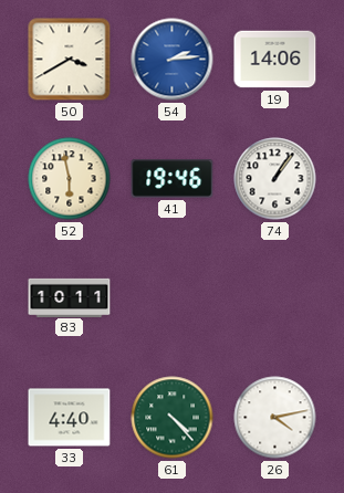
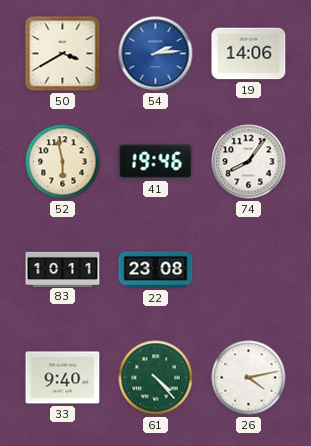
74: 1:06 -> 8:06 (249, 162)
22: none -> 23:08 (156, 270)
33: 4:40 -> 9:40 (63, 378)
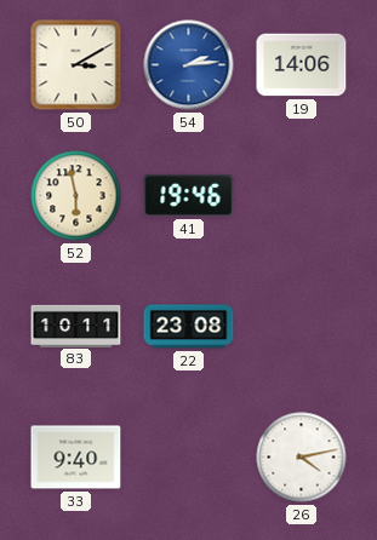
50: 3:40 -> 3:10 (76, 65)
74: 8:06 -> none (249, 162)
61: 4:23 -> none (156, 378)
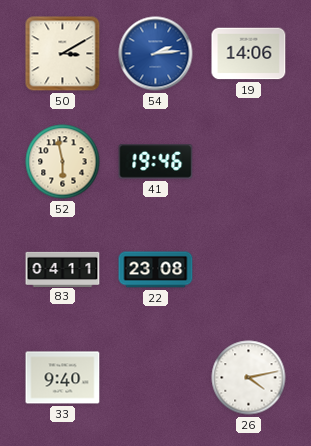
83: 10:11 -> 04:11 (63, 269)
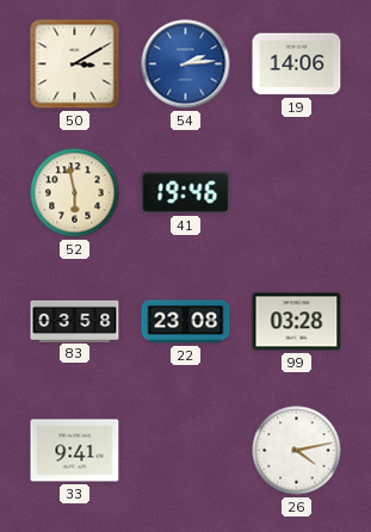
83: 04:11 -> 03:58 (75, 321)
99: none -> 03:28 (297, 322)
33: 9:40 -> 9:41 (75, 451)
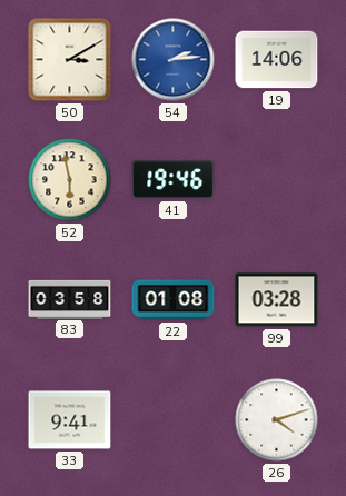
22: 23:08 -> 01:08 (174, 300)
26: 4:13 -> 4:12 (277, 420)
